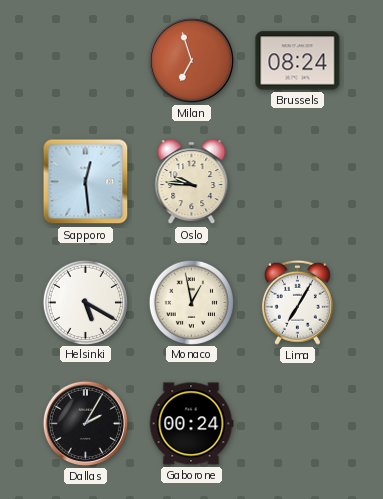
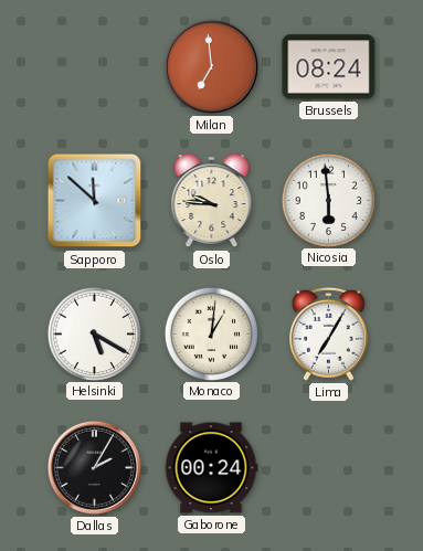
Milan: 6:57 -> 6:59 (211, 66)
Sapporo: 12:29 -> 11:52 (95, 201)
Nicosia: none -> 5:59 (328, 200)
Monaco: 12:58 -> 1:01 (211, 333)
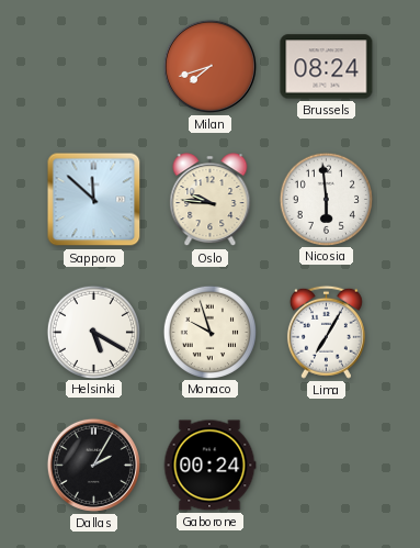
Milan: 6:59 -> 7:42 (209, 66)
Monaco: 1:01 -> 9:57 (209, 332)
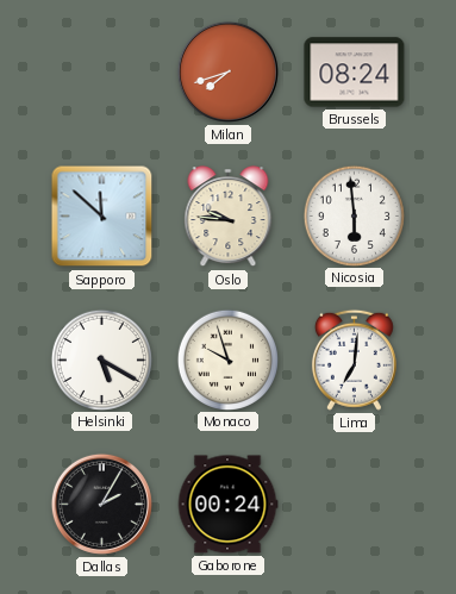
Lima: 7:05 -> 7:01 (354, 359)
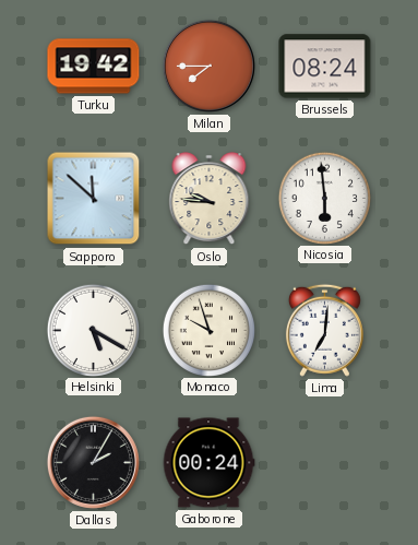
Turku: none -> 19:42 (94, 67)
Milan: 7:42 -> 7:45 (208, 66)
